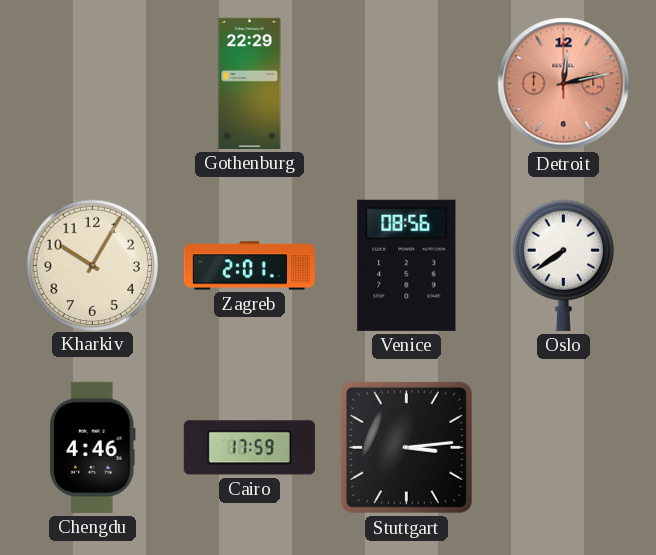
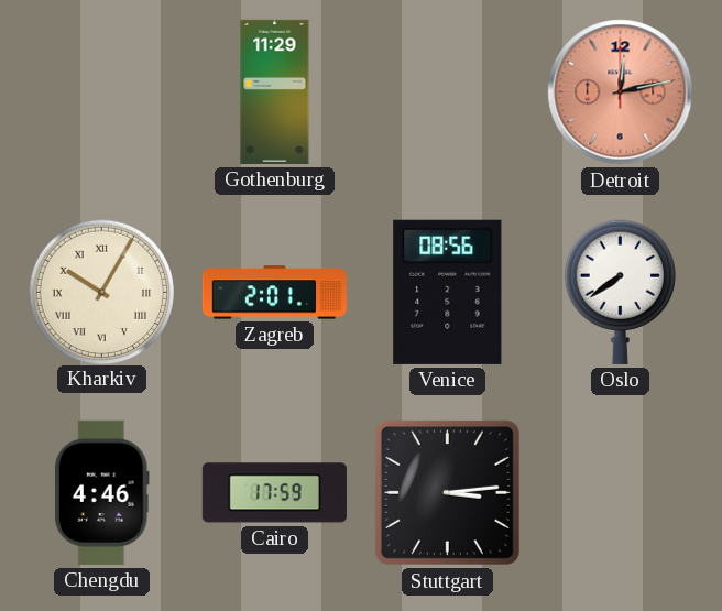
Gothenburg: 22:29 -> 11:29 (275, 91)
Kharkiv numerals: Arabic -> Roman (101, 292)
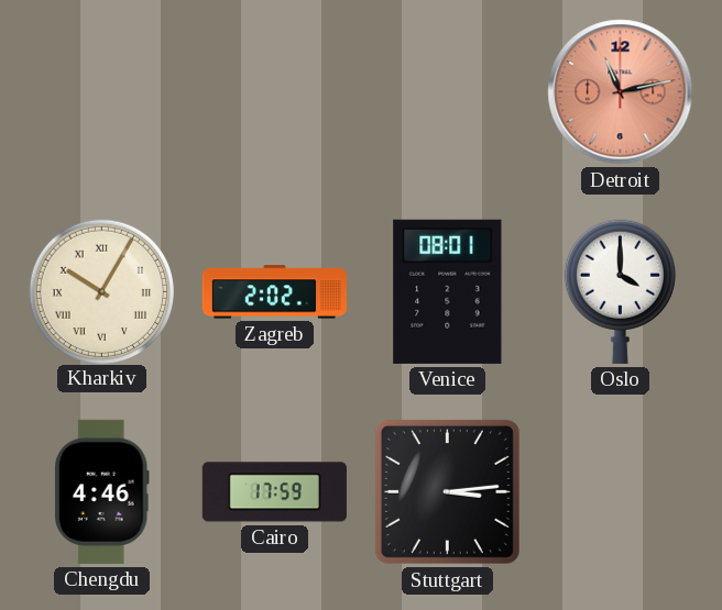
Gothenburg: 11:29 -> none (275, 91)
Detroit: 12:13 -> 11:13 (621, 92)
Zagreb: 2:01 -> 2:02 (274, 292)
Venice: 08:56 -> 08:01 (448, 291)
Oslo: 7:39 -> 4:00 (620, 291)
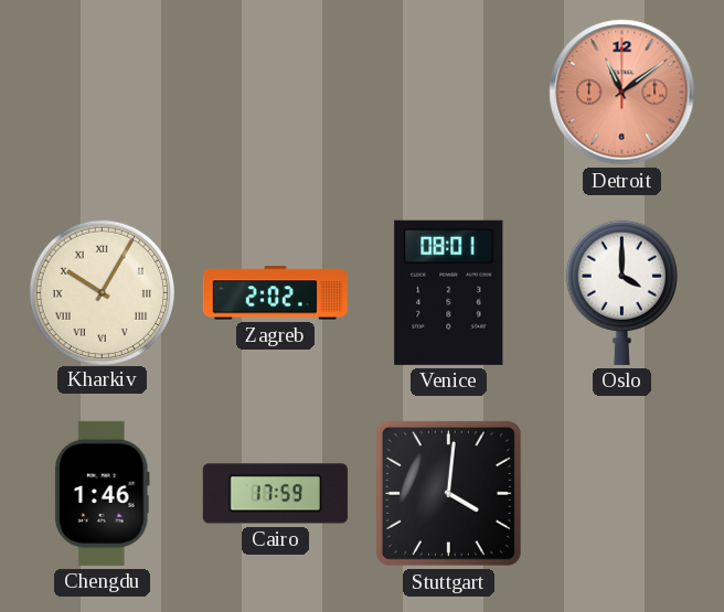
Detroit: 11:13 -> 11:09 (622, 93)
Chengdu: 4:46 -> 1:46 (102, 493)
Stuttgart: 3:14 -> 4:01 (448, 493)
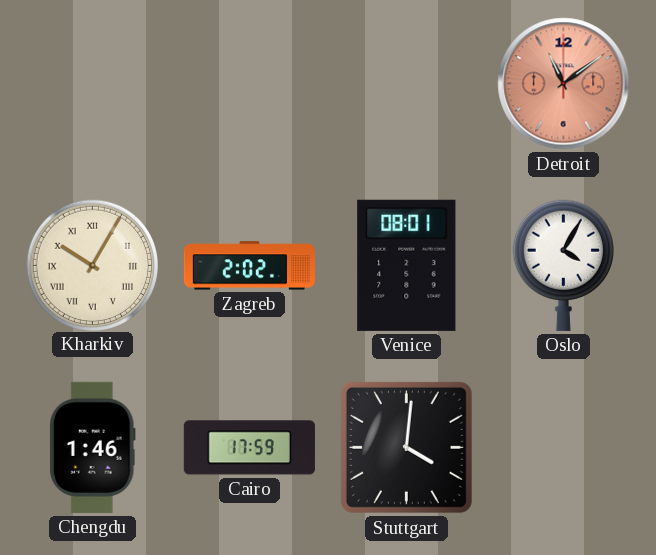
Oslo: 4:00 -> 4:05 (563, 265)
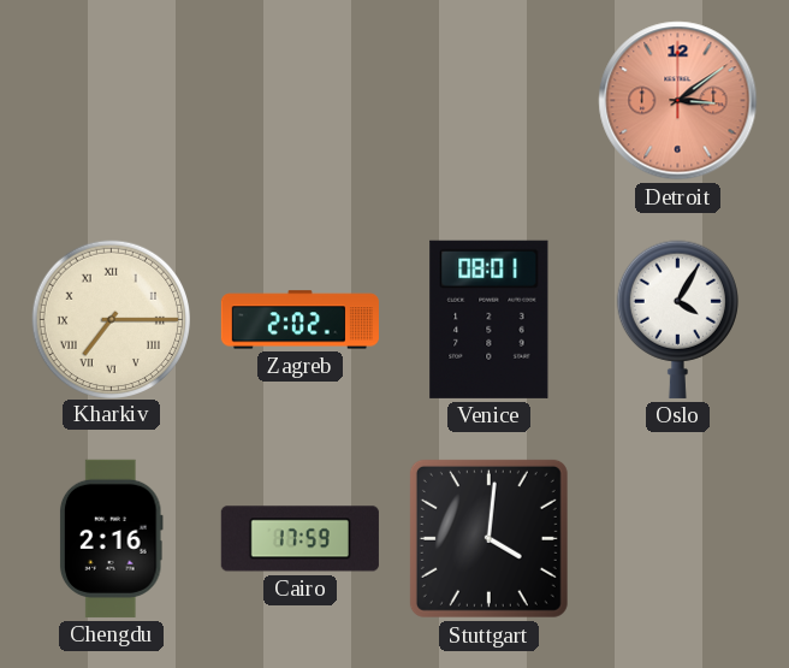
Detroit: 11:09 -> 3:09 (678, 101)
Kharkiv: 10:05 -> 7:15 (111, 319)
Chengdu: 1:46 -> 2:16 (111, 538)
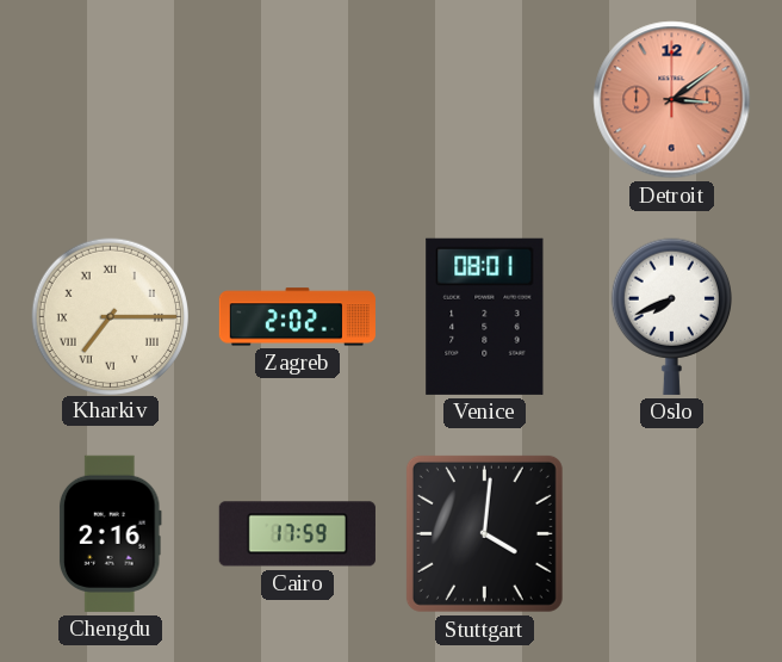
Oslo: 4:05 -> 7:41 (671, 316)
